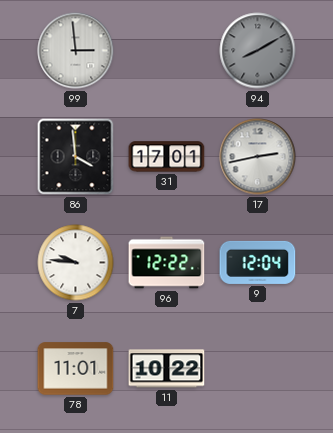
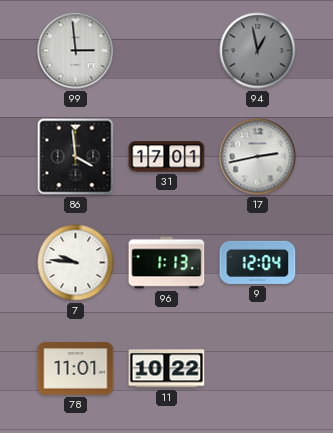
94: 8:10 -> 12:58 (258, 51)
96: 12:22 -> 1:13 (167, 263)
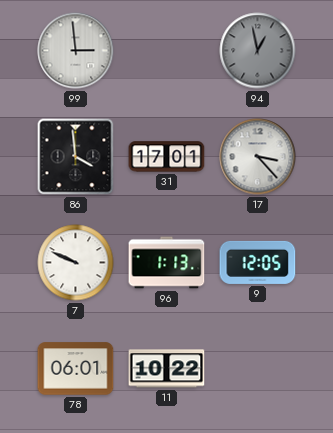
17: 2:43 -> 3:23 (258, 157)
7: 9:46 -> 9:49 (76, 263)
9: 12:04 -> 12:05 (258, 262)
78: 11:01 -> 06:01 (76, 369)
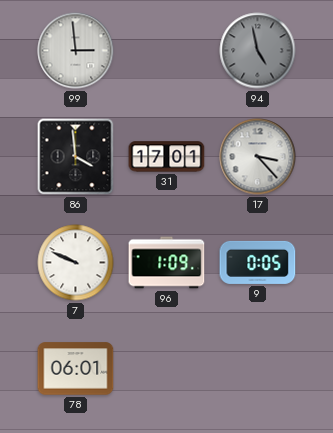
94: 12:58 -> 4:58 (258, 51)
96: 1:13 -> 1:09 (167, 263)
9: 12:05 -> 0:05 (258, 262)
11: 10:22 -> none (167, 369)
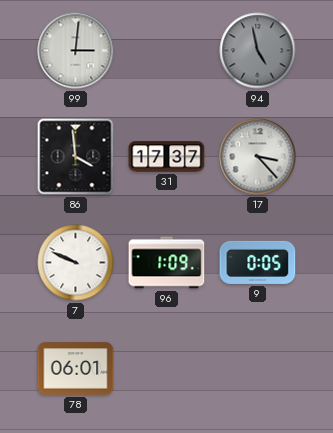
99: 2:59 -> 3:01 (76, 51)
31: 17:01 -> 17:37 (167, 157)
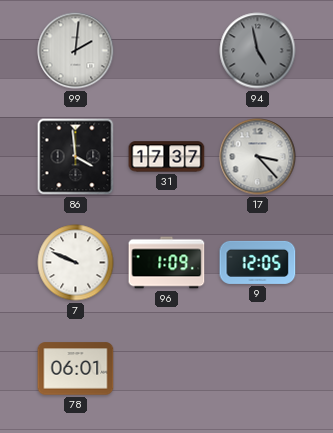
99: 3:01 -> 2:01 (76, 51)
9: 0:05 -> 12:05 (258, 262)
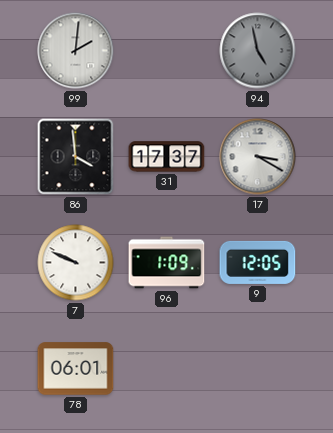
17: 3:23 -> 3:20 (258, 157)
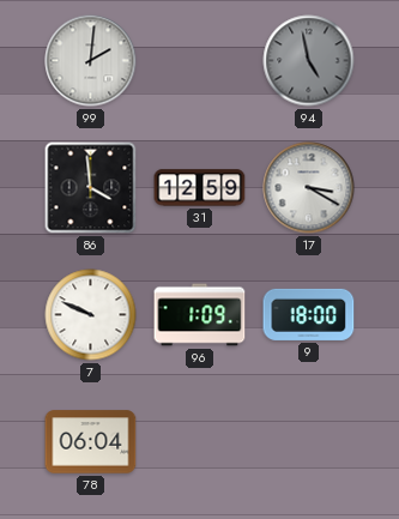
31: 17:37 -> 12:59 (200, 188)
9: 12:05 -> 18:00 (309, 314)
78: 06:01 -> 06:04 (91, 442)
